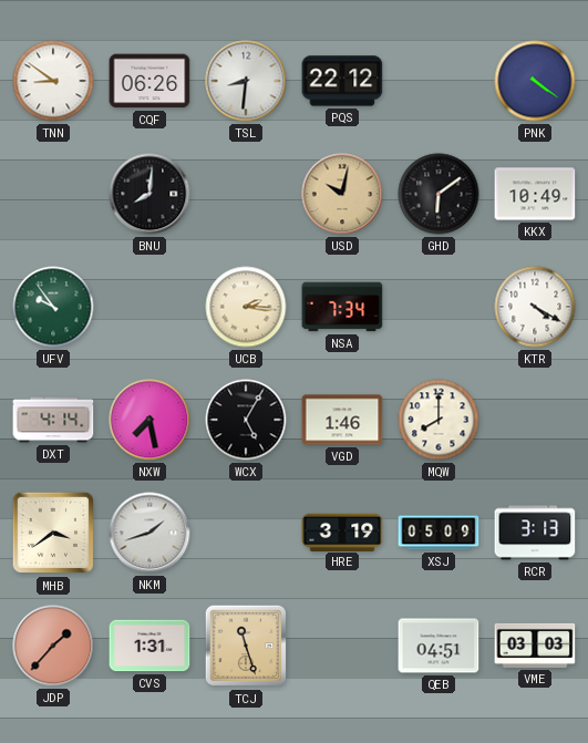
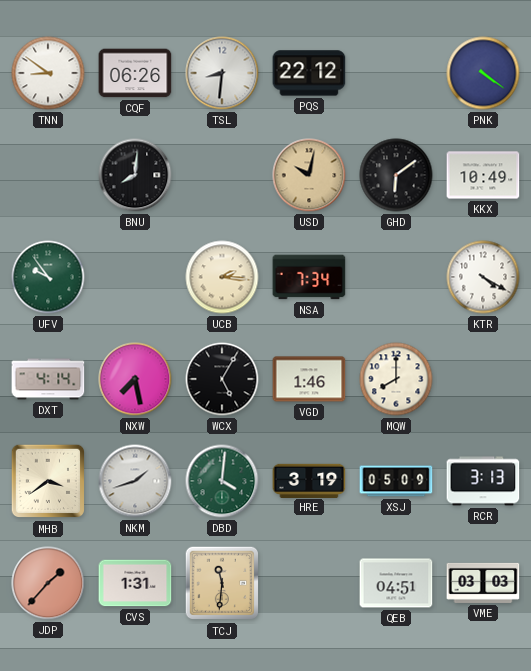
DBD: none -> 4:01 (222, 481)
TCJ: 11:27 -> 11:31 (222, 583)
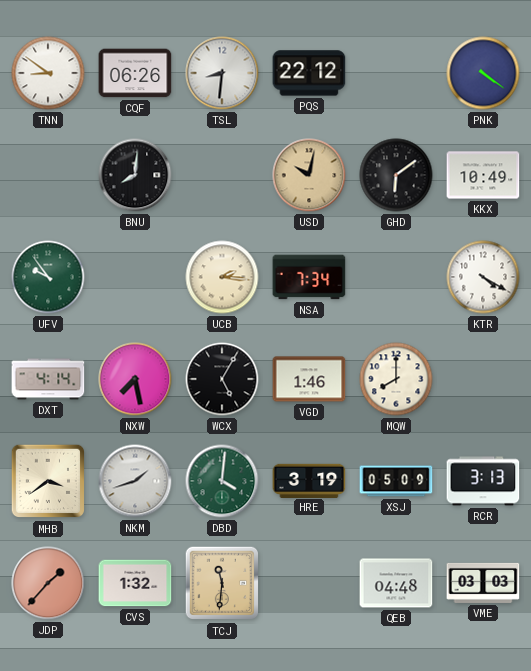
CVS: 1:31 -> 1:32 (135, 583)
QEB: 04:51 -> 04:48 (396, 583)
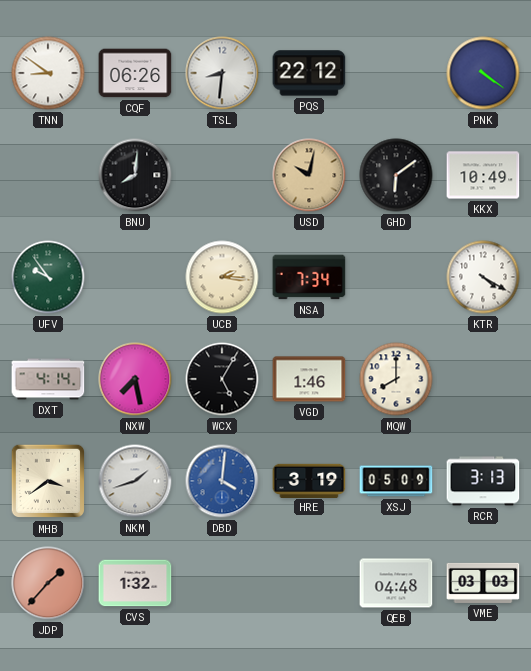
DBD dial: green -> blue (222, 481)
TCJ: 11:31 -> none (222, 583)
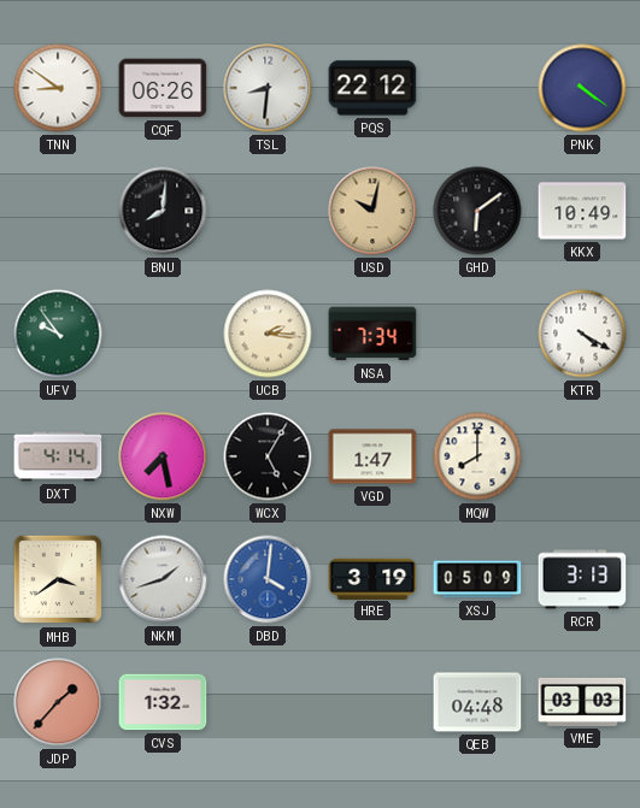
VGD: 1:46 -> 1:47 (372, 456)
